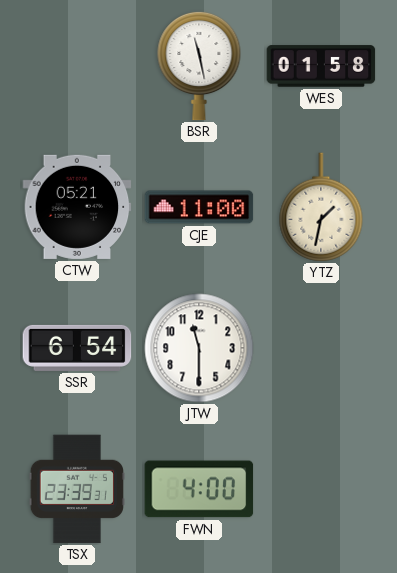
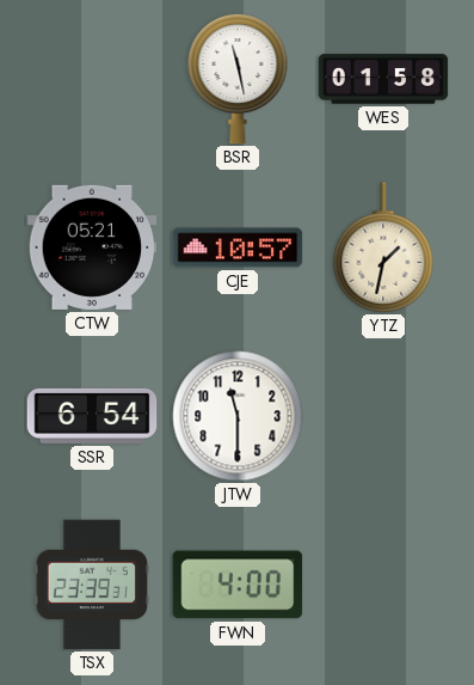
CJE: 11:00 -> 10:57 (238, 247)
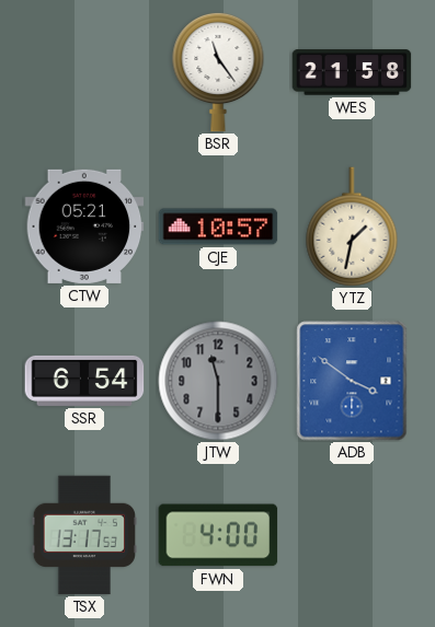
BSR: 11:28 -> 11:24 (218, 72)
WES: 01:58 -> 21:58 (352, 72)
JTW dial: white -> grey (218, 381)
ADB: none -> 3:51 (352, 381)
TSX: 23:39 -> 13:17 (84, 535)
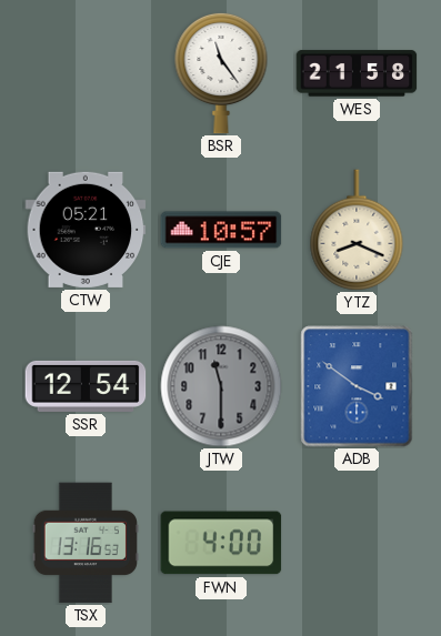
YTZ: 1:32 -> 8:19 (357, 230)
SSR: 6:54 -> 12:54 (86, 386)
TSX: 13:17 -> 13:16 (86, 543)
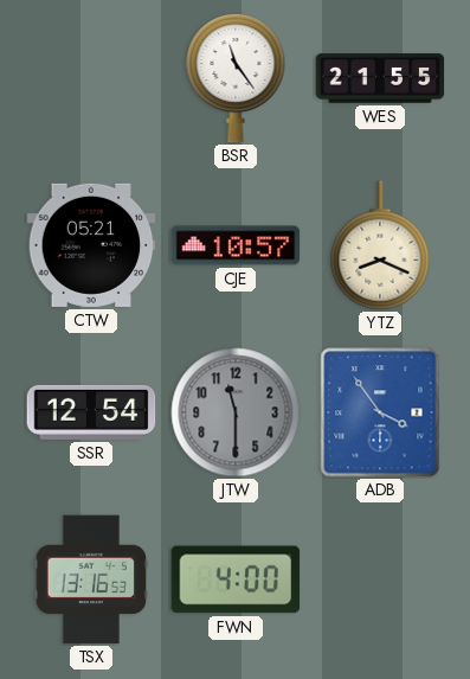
WES: 21:58 -> 21:55 (380, 78)
ADB: 3:51 -> 3:54 (380, 412)
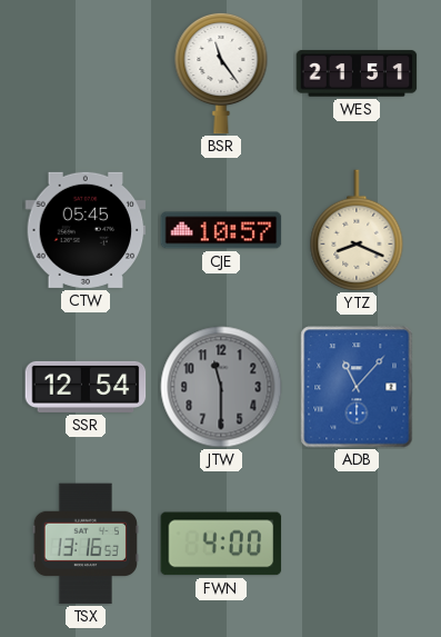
WES: 21:55 -> 21:51 (357, 73)
CTW: 05:21 -> 05:45 (86, 230)
ADB: 3:54 -> 11:07 (357, 387)
